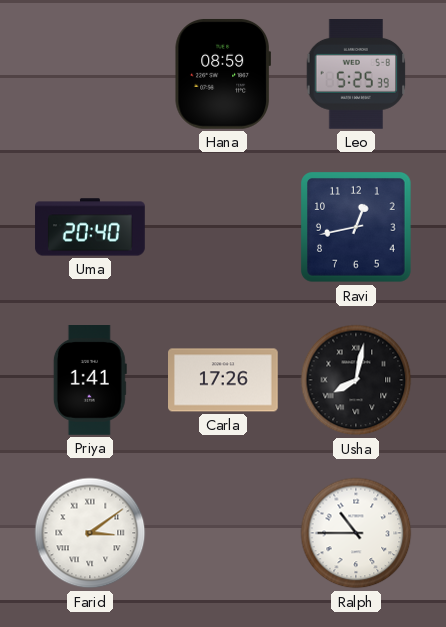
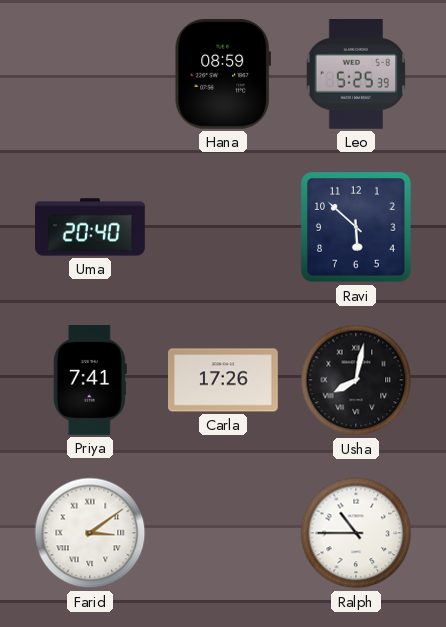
Ravi: 12:43 -> 5:52 (356, 227)
Priya: 1:41 -> 7:41 (90, 381)
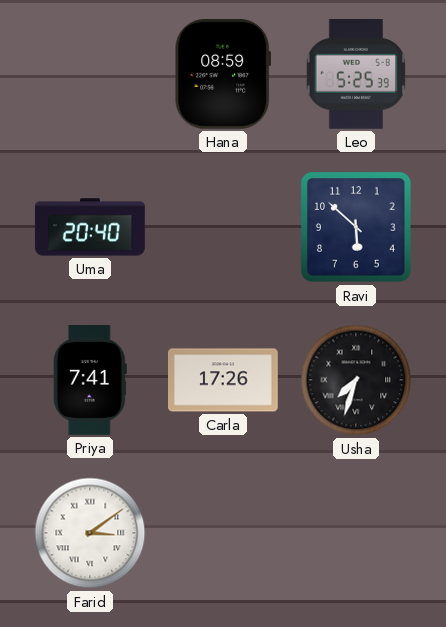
Usha: 8:02 -> 7:33 (356, 380)
Ralph: 10:45 -> none (356, 533)
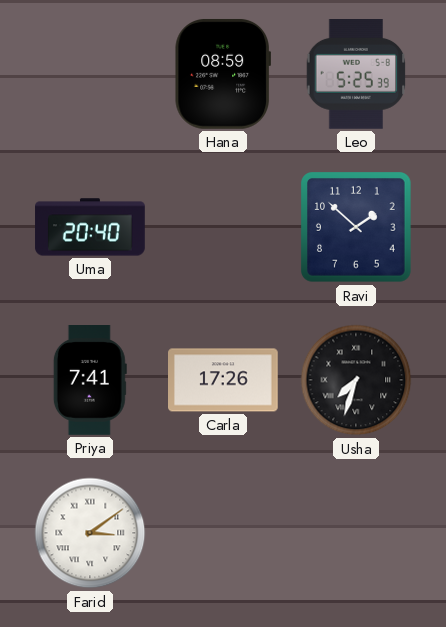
Ravi: 5:52 -> 1:52 (356, 227)
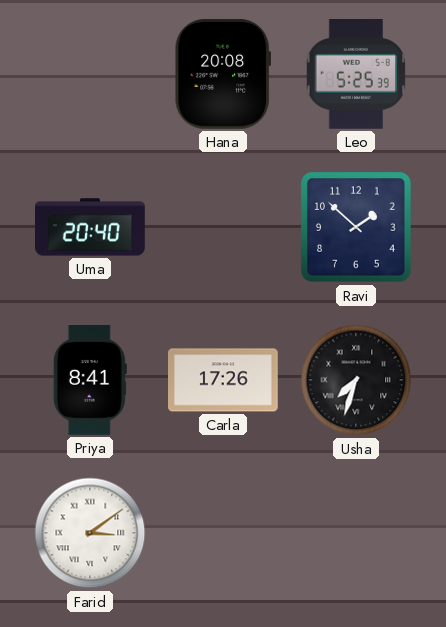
Hana: 08:59 -> 20:08 (222, 74)
Priya: 7:41 -> 8:41 (90, 381)
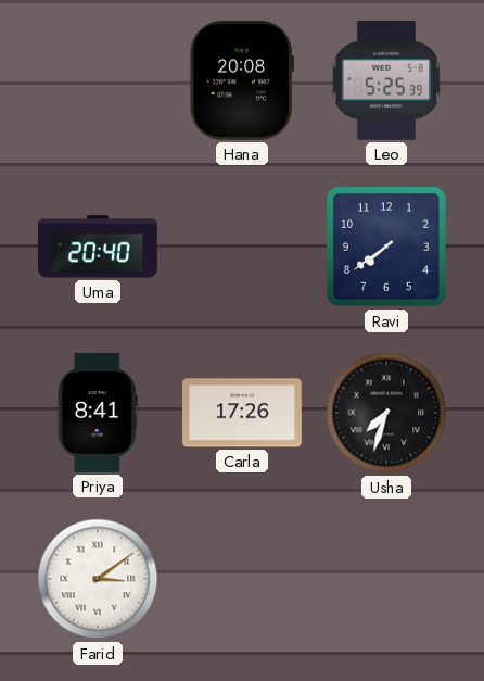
Ravi: 1:52 -> 7:39 (386, 247)
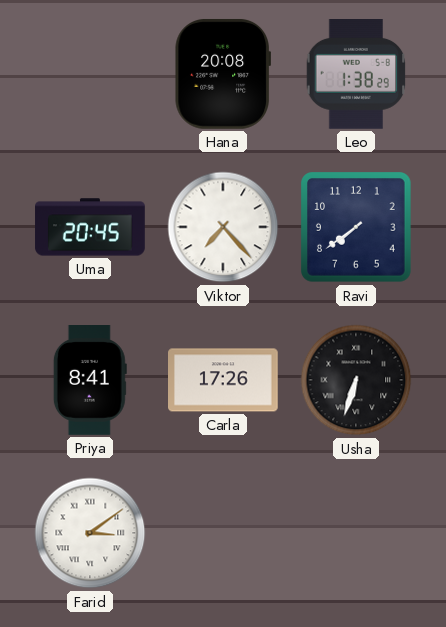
Leo: 5:25 -> 1:38 (356, 75)
Uma: 20:40 -> 20:45 (90, 227)
Viktor: none -> 7:23 (223, 227)
Usha: 7:33 -> 6:33 (356, 380)
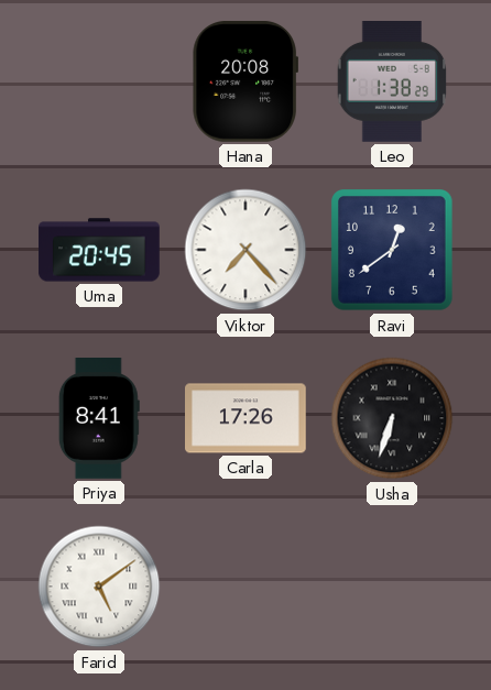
Ravi: 7:39 -> 12:39 (392, 250)
Farid: 3:09 -> 5:09 (99, 587)
